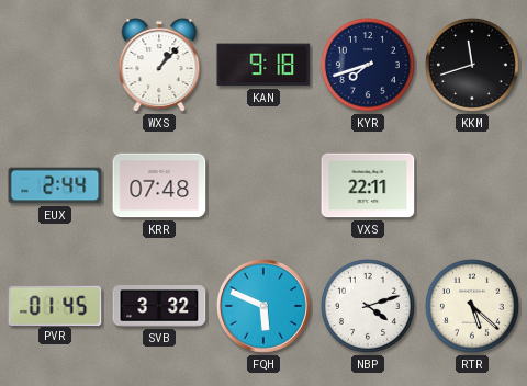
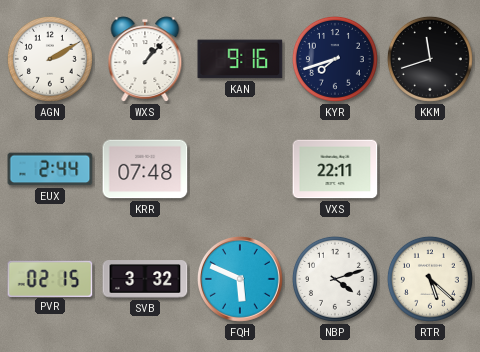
AGN: none -> 2:10 (50, 59)
KAN: 9:18 -> 9:16 (240, 59)
PVR: 01:45 -> 02:15 (50, 278)
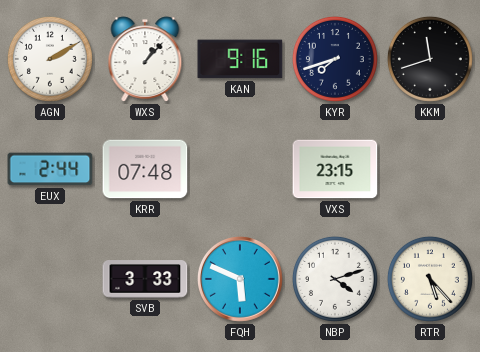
VXS: 22:11 -> 23:15 (335, 169)
PVR: 02:15 -> none (50, 278)
SVB: 3:32 -> 3:33 (145, 279)
RTR: 5:22 -> 5:23 (430, 279)
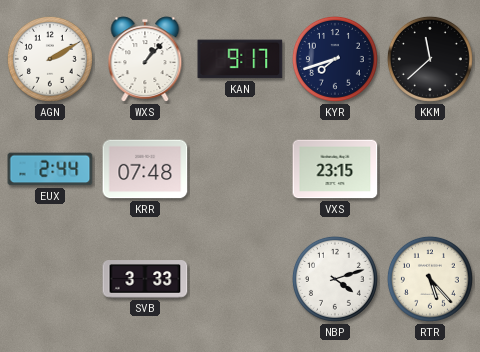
KAN: 9:16 -> 9:17 (240, 59)
KKM: 11:42 -> 11:38 (430, 59)
FQH: 5:49 -> none (241, 280)
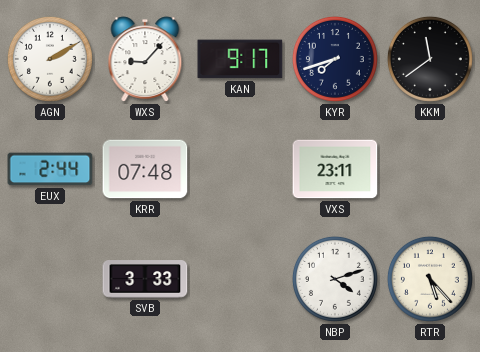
WXS: 1:07 -> 9:07 (145, 59)
KKM: 11:38 -> 11:39 (430, 59)
VXS: 23:15 -> 23:11 (335, 169)
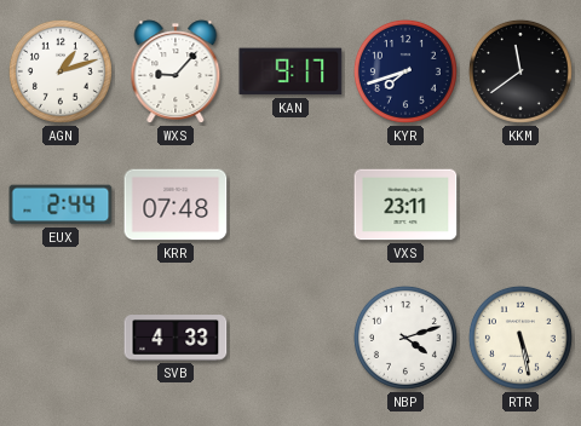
AGN: 2:10 -> 1:12 (61, 71)
SVB: 3:33 -> 4:33 (176, 338)
RTR: 5:23 -> 5:28 (520, 338)
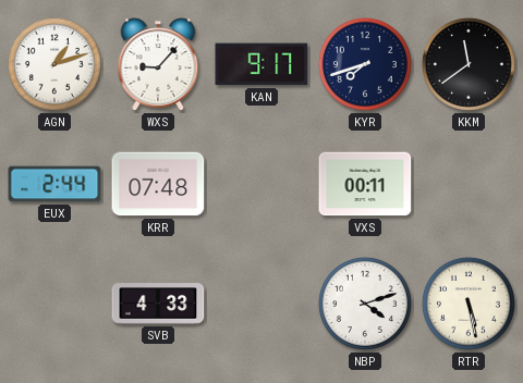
VXS: 23:11 -> 00:11 (365, 184)
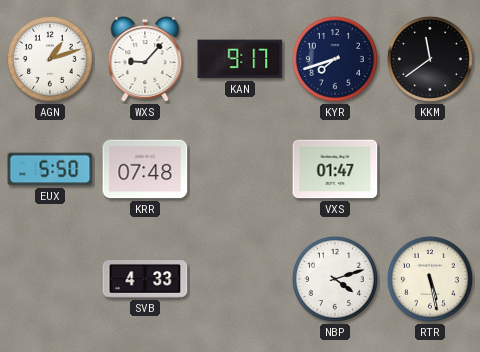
EUX: 2:44 -> 5:50 (50, 169)
VXS: 00:11 -> 01:47 (335, 169)
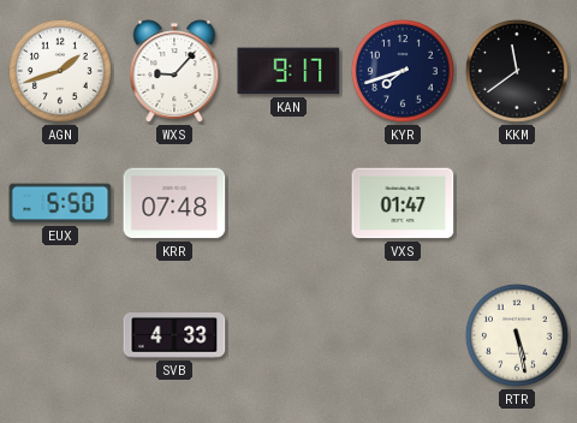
AGN: 1:12 -> 1:42 (60, 71)
NBP: 4:12 -> none (335, 279)
